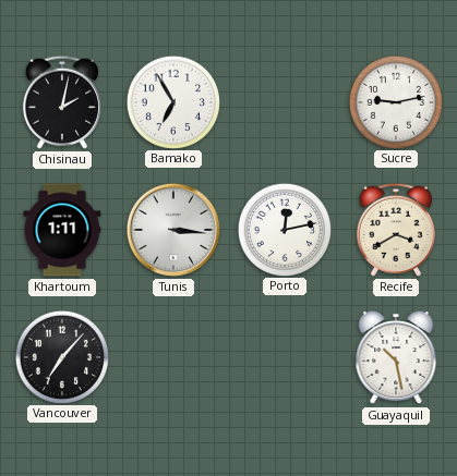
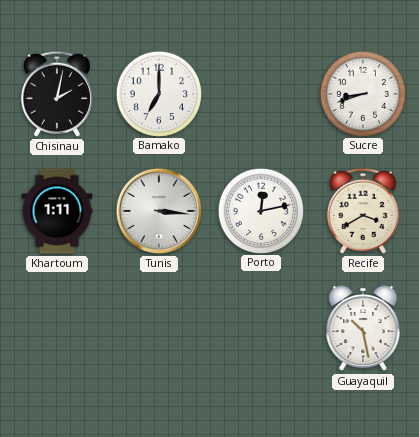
Bamako: 6:55 -> 7:00 (158, 93)
Sucre: 9:13 -> 8:42 (362, 93)
Vancouver: 7:07 -> none (61, 356)
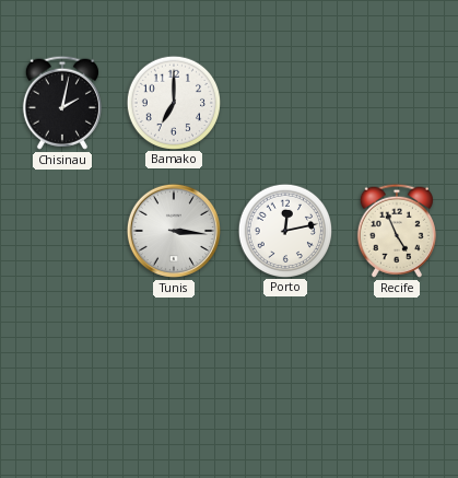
Sucre: 8:42 -> none (362, 93)
Khartoum: 1:11 -> none (57, 211)
Recife: 3:40 -> 4:56 (397, 231)
Guayaquil: 10:28 -> none (363, 328)
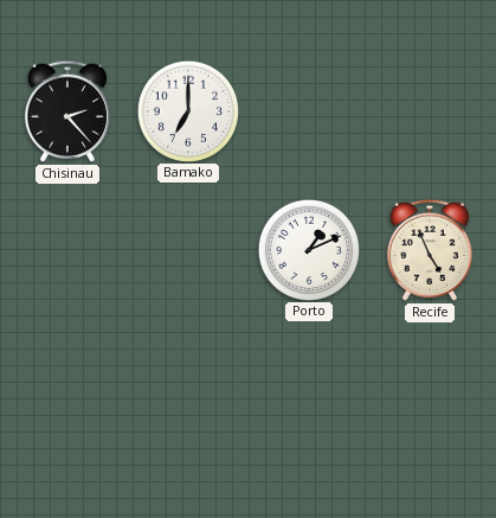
Chisinau: 2:02 -> 2:23 (67, 111)
Tunis: 3:16 -> none (174, 231)
Porto: 12:13 -> 1:11 (308, 249)
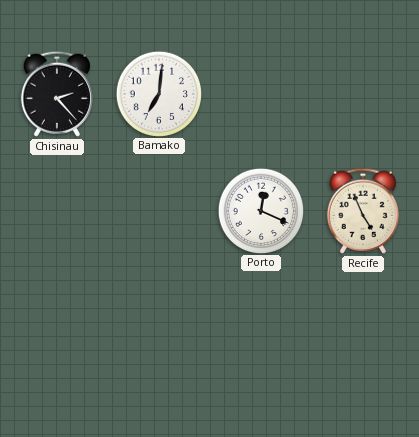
Bamako: 7:00 -> 7:01 (158, 93)
Porto: 1:11 -> 12:19 (260, 210)
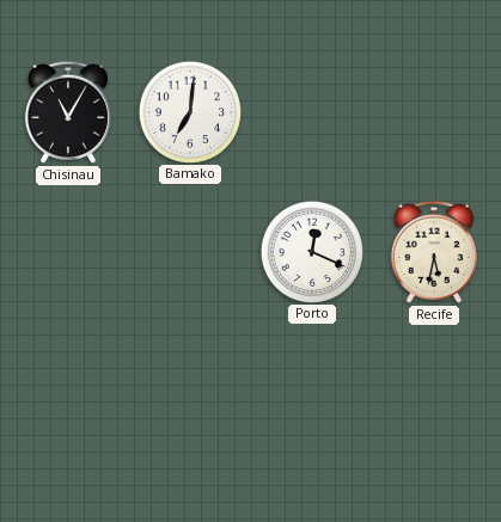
Chisinau: 2:23 -> 11:05 (68, 112)
Recife: 4:56 -> 5:32 (434, 252)
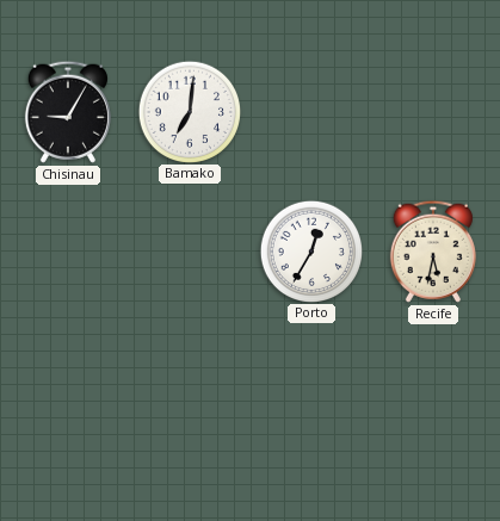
Chisinau: 11:05 -> 9:05 (68, 112)
Porto: 12:19 -> 12:35 (310, 250)
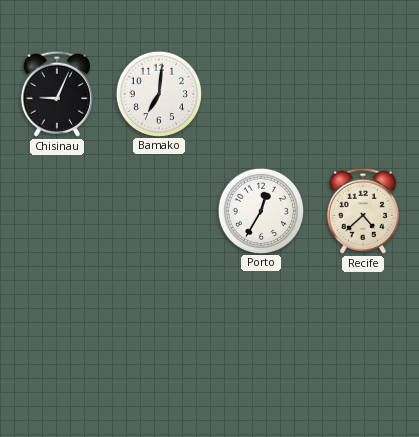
Chisinau: 9:05 -> 9:04 (57, 94)
Recife: 5:32 -> 4:38 (363, 211)
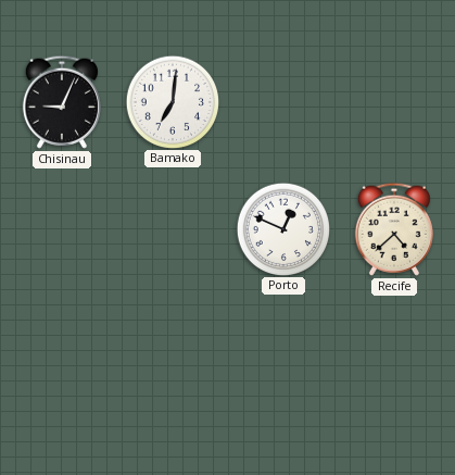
Porto: 12:35 -> 12:49 (282, 228)
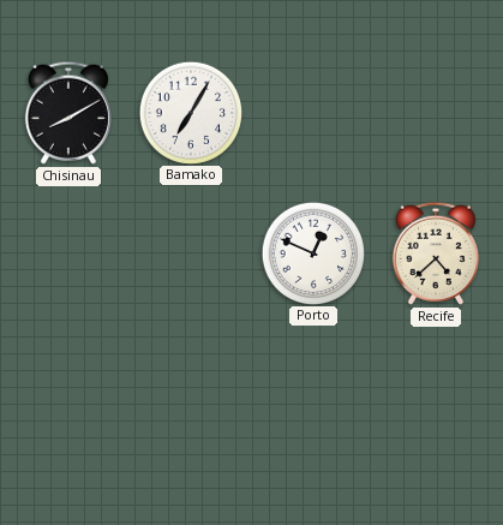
Chisinau: 9:04 -> 8:10 (68, 113)
Bamako: 7:01 -> 7:05 (190, 112)
